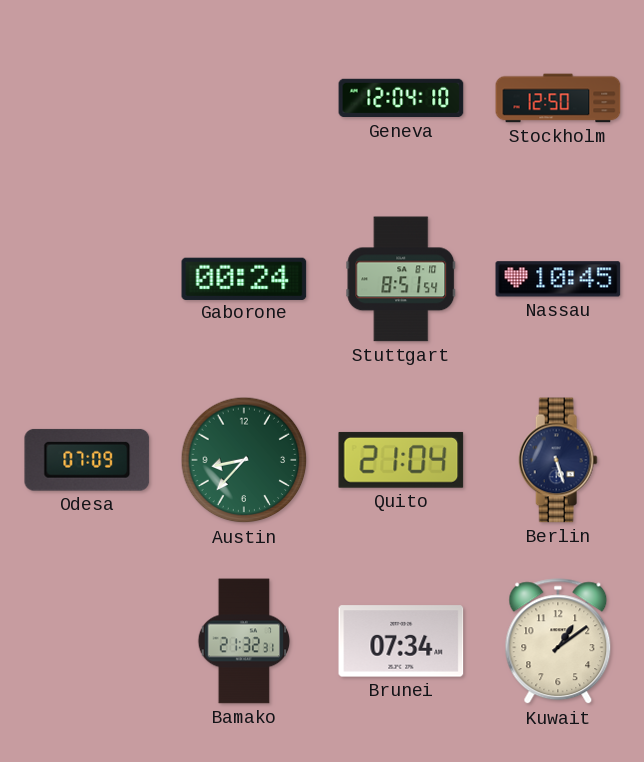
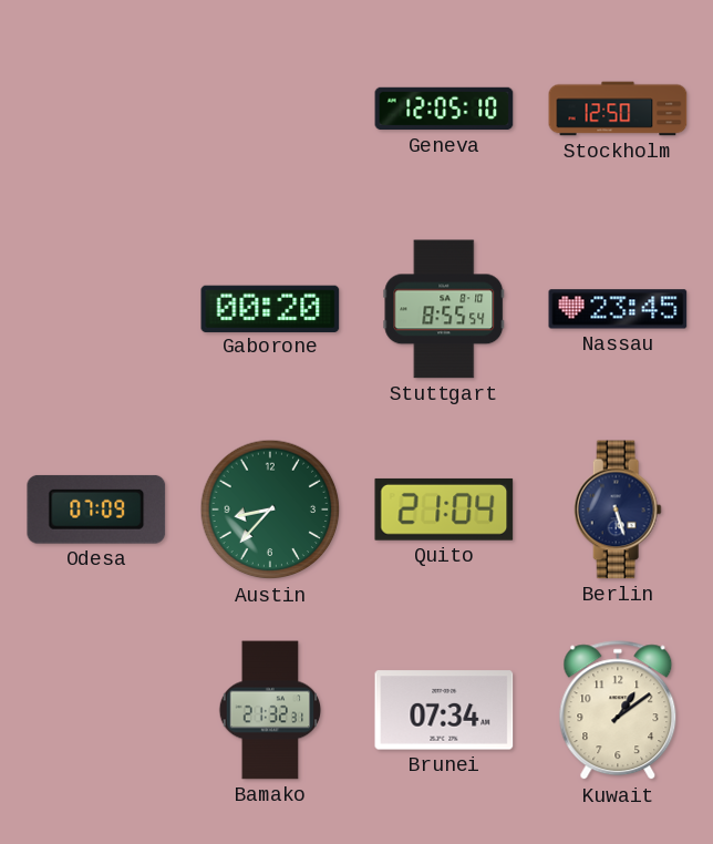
Geneva: 12:04 -> 12:05 (444, 109)
Gaborone: 00:24 -> 00:20 (270, 308)
Stuttgart: 8:51 -> 8:55 (444, 309)
Nassau: 10:45 -> 23:45 (618, 309)
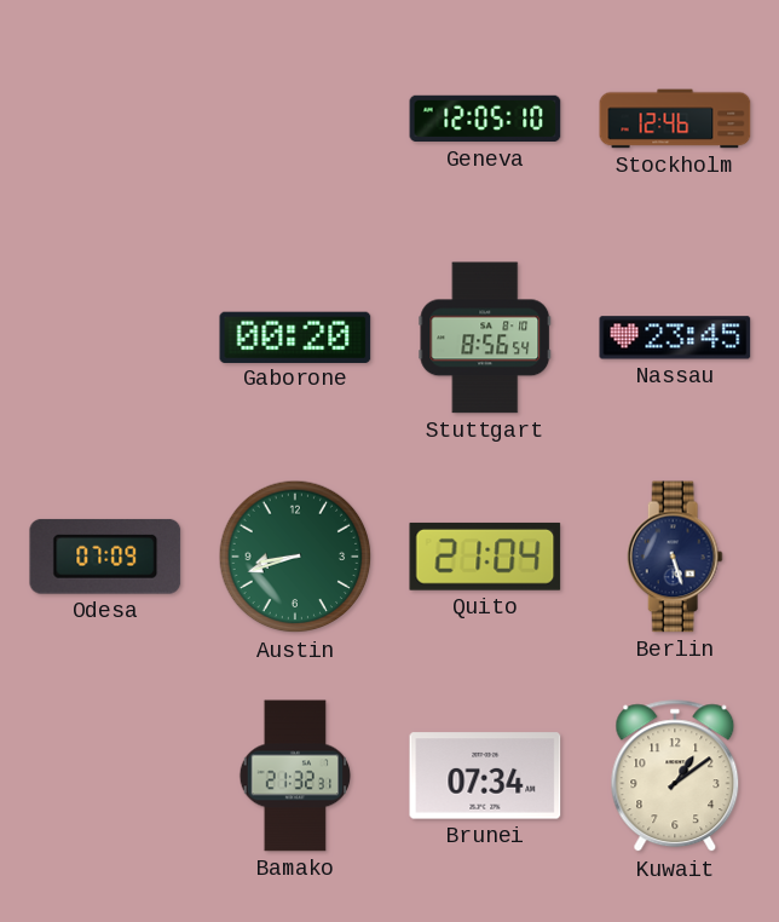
Stockholm: 12:50 -> 12:46 (675, 119)
Stuttgart: 8:55 -> 8:56 (485, 338)
Austin: 8:37 -> 8:42 (295, 557)
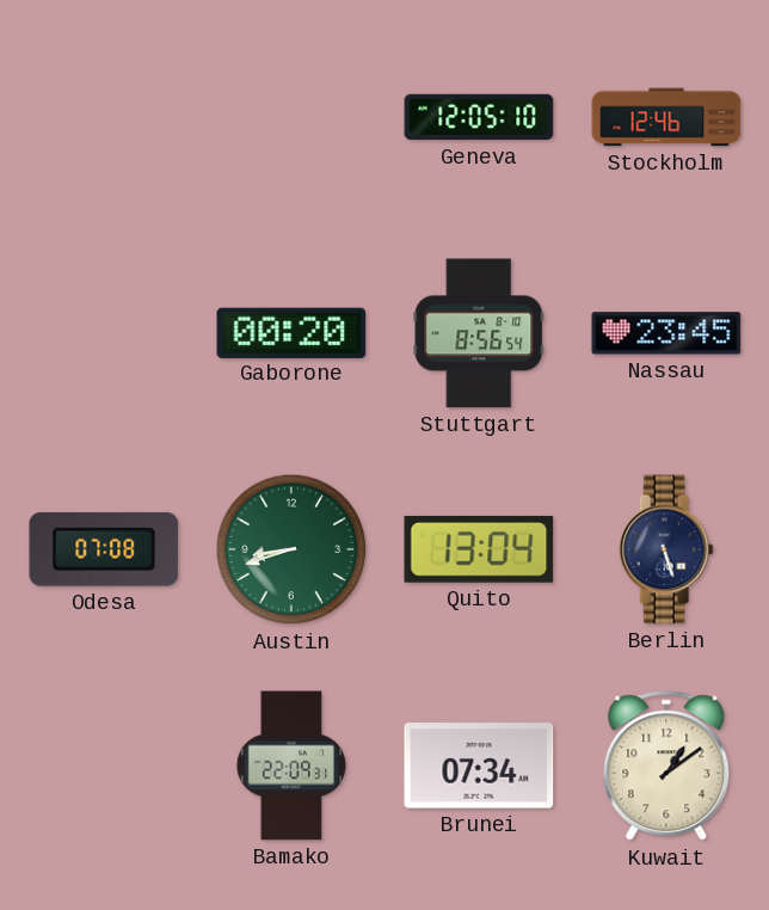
Odesa: 07:09 -> 07:08 (104, 549)
Quito: 21:04 -> 13:04 (479, 549)
Bamako: 21:32 -> 22:09 (291, 765)
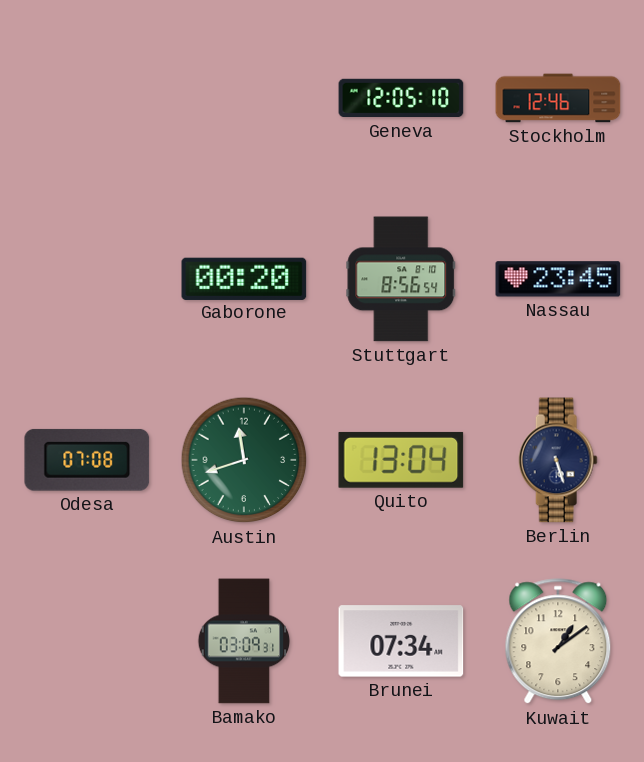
Austin: 8:42 -> 11:42 (244, 460)
Bamako: 22:09 -> 03:09 (244, 641)
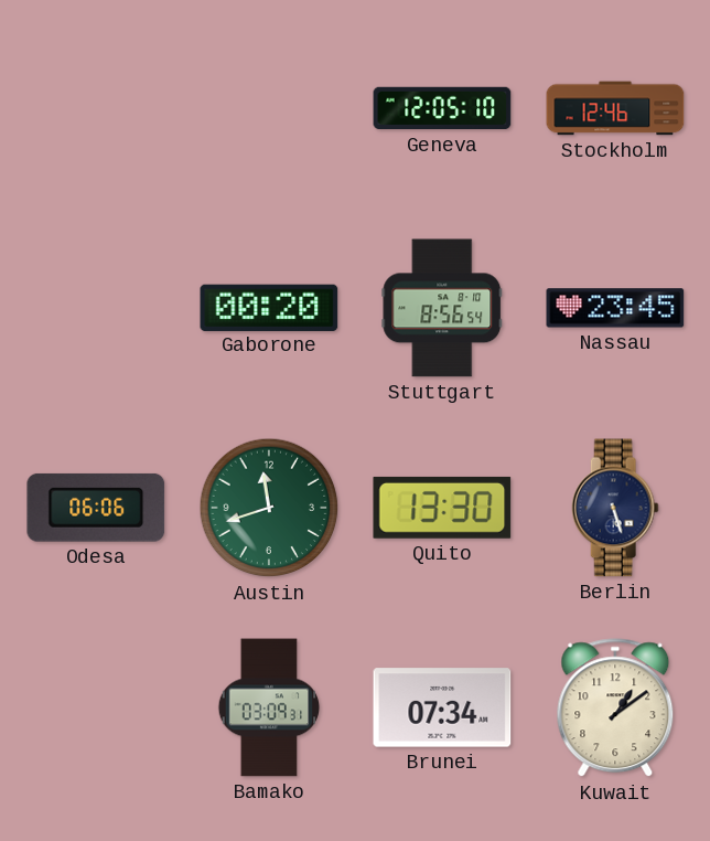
Odesa: 07:08 -> 06:06 (96, 508)
Quito: 13:04 -> 13:30 (442, 508)
